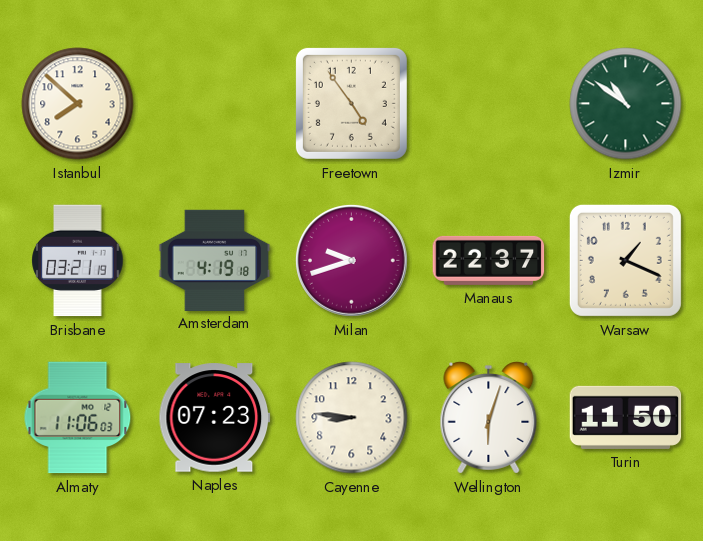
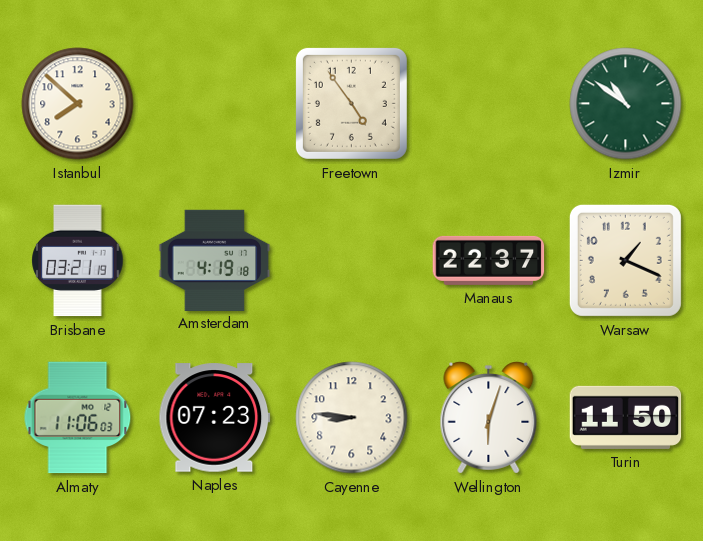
Milan: 9:42 -> none (351, 260)
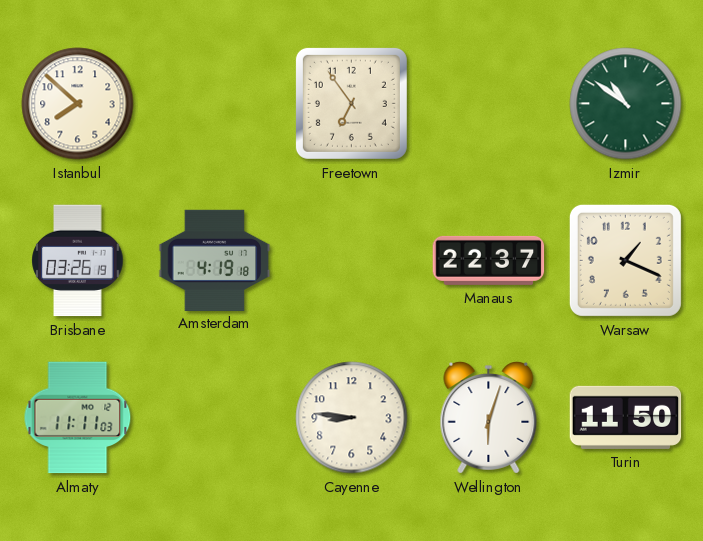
Freetown: 4:54 -> 6:54 (351, 103)
Brisbane: 03:21 -> 03:26 (78, 261)
Almaty: 11:06 -> 11:11 (78, 418)
Naples: 07:23 -> none (215, 418)
